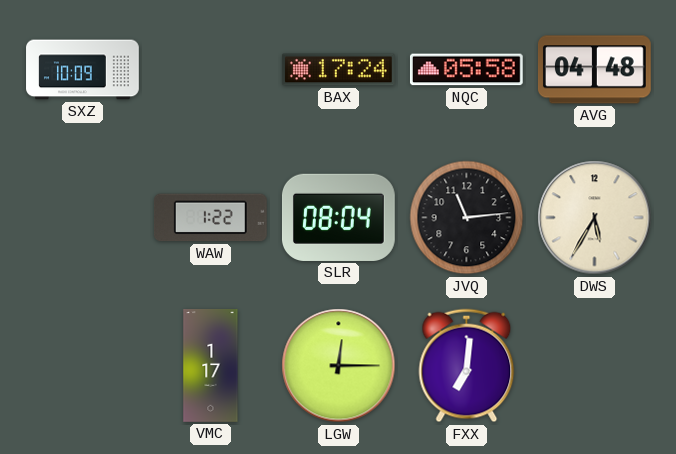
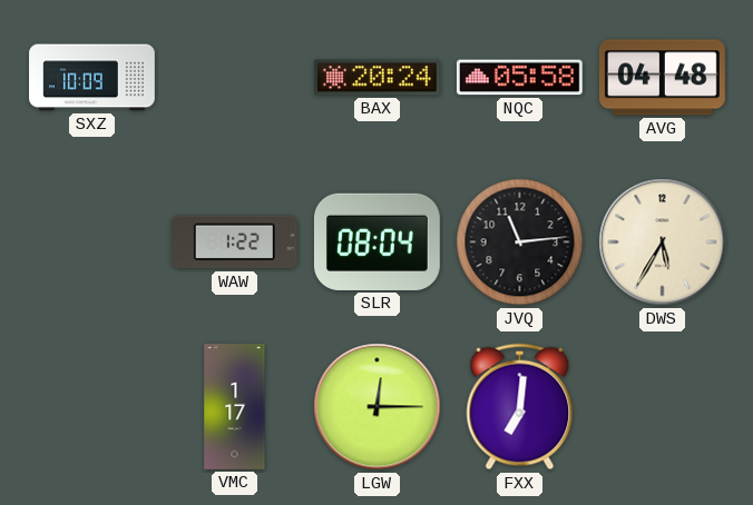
BAX: 17:24 -> 20:24 (378, 78)
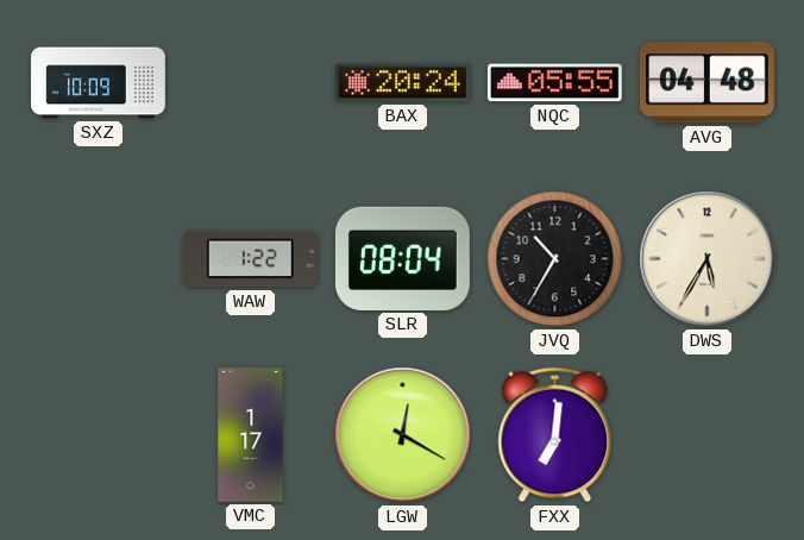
NQC: 05:58 -> 05:55 (554, 83)
JVQ: 11:14 -> 10:35 (555, 259)
LGW: 12:15 -> 12:20 (403, 435)
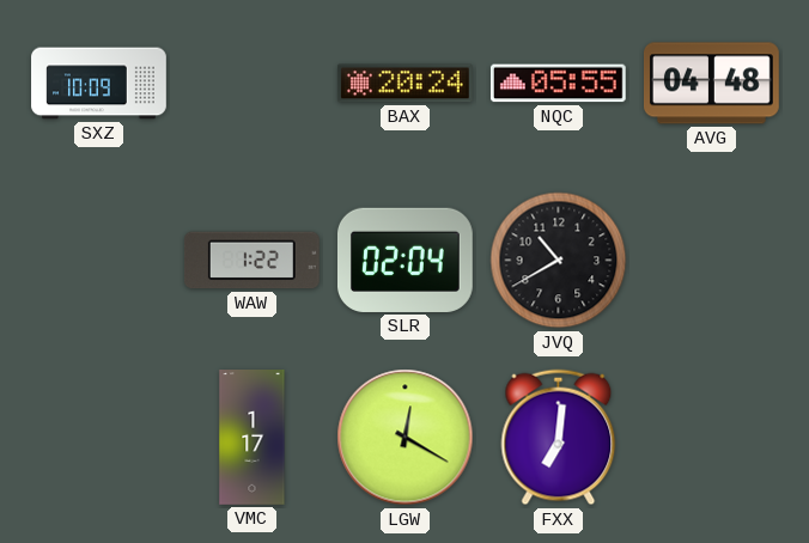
SLR: 08:04 -> 02:04 (404, 260)
JVQ: 10:35 -> 10:40 (559, 261)
DWS: 5:35 -> none (708, 259)
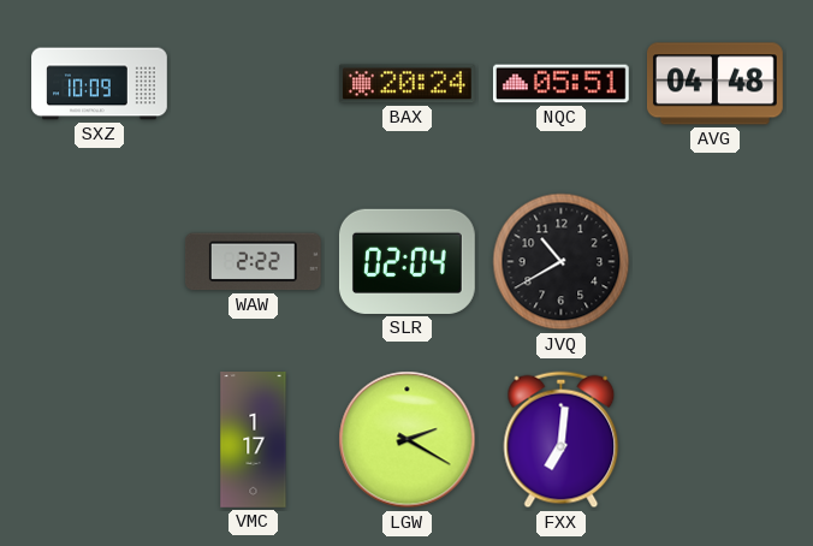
NQC: 05:55 -> 05:51 (560, 84)
WAW: 1:22 -> 2:22 (253, 262)
LGW: 12:20 -> 2:20 (408, 440)
